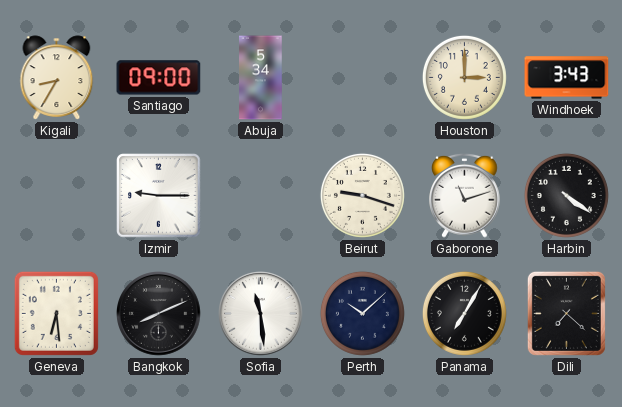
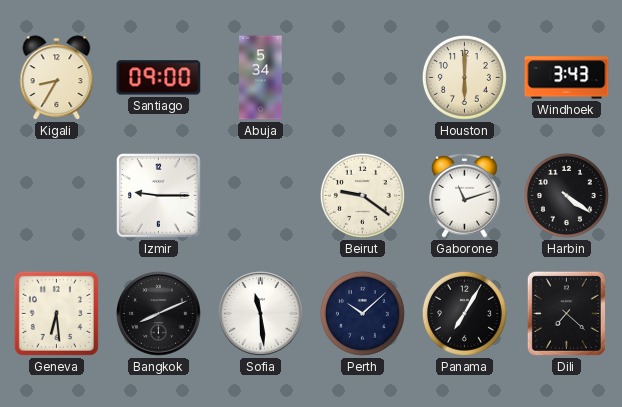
Houston: 3:00 -> 6:00 (464, 77)
Beirut: 9:18 -> 9:21 (362, 195)
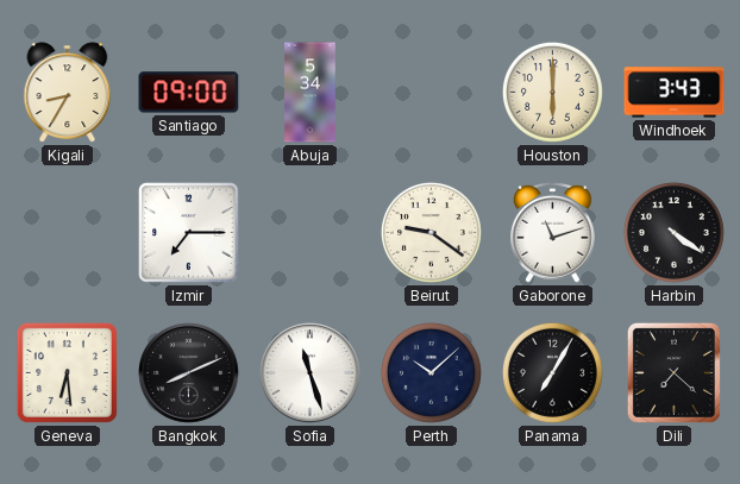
Izmir: 9:15 -> 7:15 (189, 233)
Sofia: 11:29 -> 11:27 (311, 373)
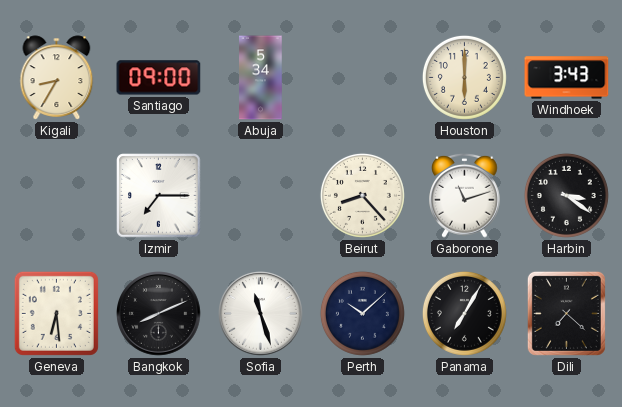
Beirut: 9:21 -> 8:23 (362, 195)
Harbin: 4:21 -> 3:21 (566, 195)
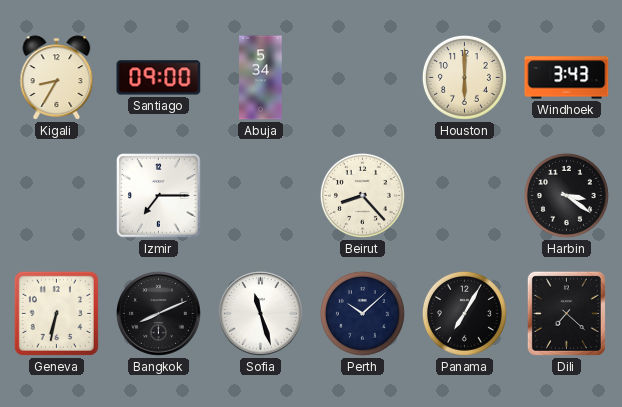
Gaborone: 11:12 -> none (465, 195)
Geneva: 6:29 -> 6:32 (56, 313)
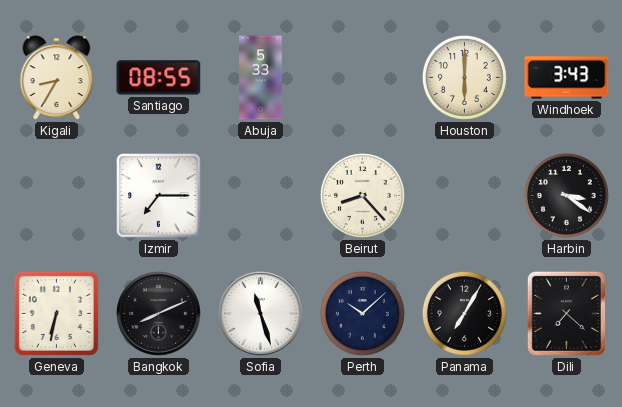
Santiago: 09:00 -> 08:55 (159, 78)
Abuja: 5:34 -> 5:33 (261, 78)
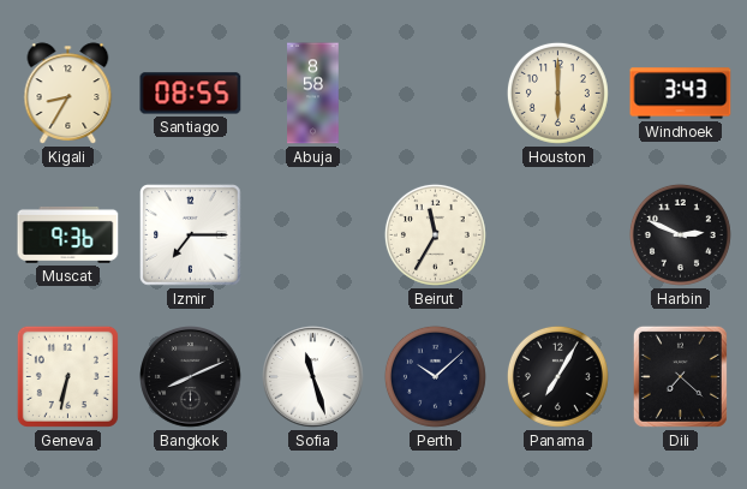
Abuja: 5:33 -> 8:58 (313, 94)
Muscat: none -> 9:36 (68, 234)
Beirut: 8:23 -> 11:35 (435, 234)
Harbin: 3:21 -> 2:49 (680, 234)
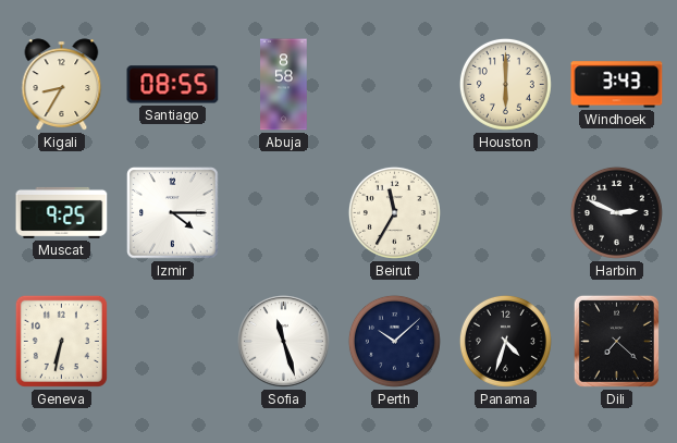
Muscat: 9:36 -> 9:25 (62, 212)
Izmir: 7:15 -> 4:15 (173, 213)
Bangkok: 8:11 -> none (191, 377)
Panama: 7:05 -> 4:33 (505, 341)
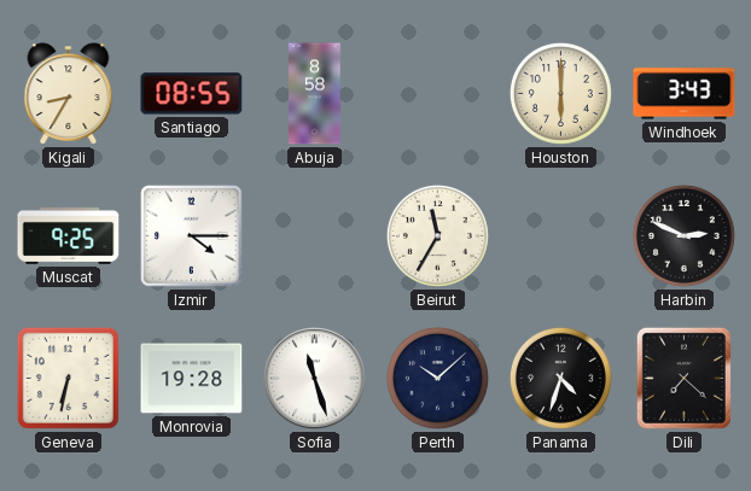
Monrovia: none -> 19:28 (192, 379)
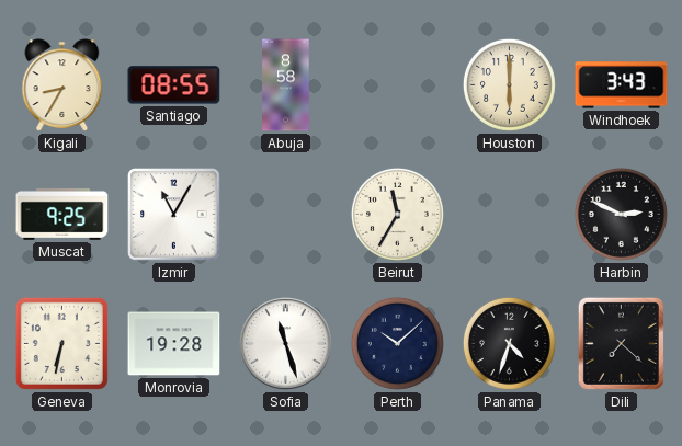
Izmir: 4:15 -> 11:05 (174, 215)
